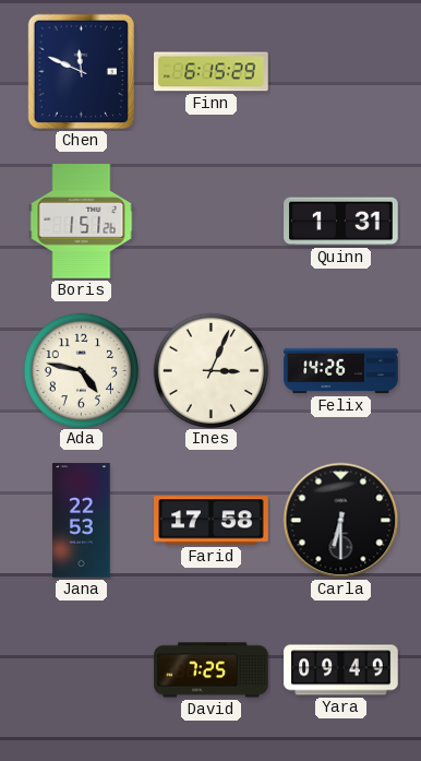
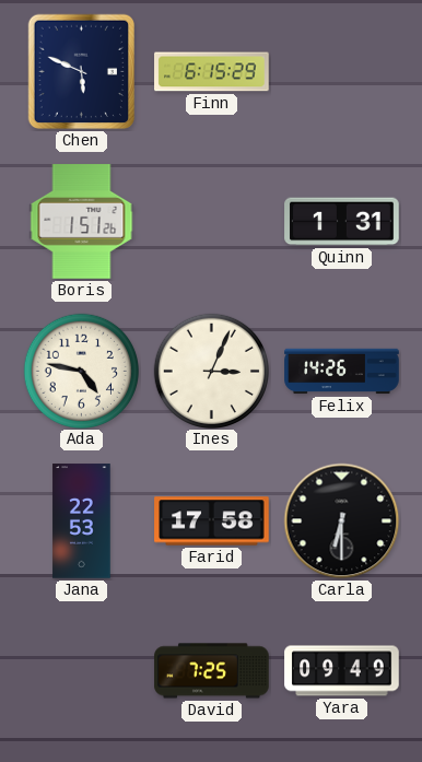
Chen: 11:49 -> 5:49 (82, 72)
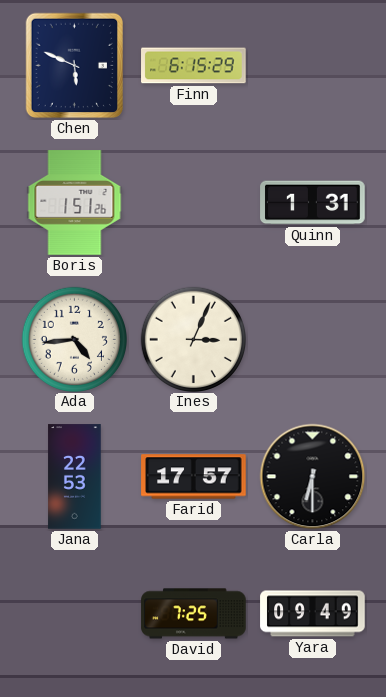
Ada: 4:47 -> 4:44 (74, 339)
Felix: 14:26 -> none (342, 372)
Farid: 17:58 -> 17:57 (194, 477)
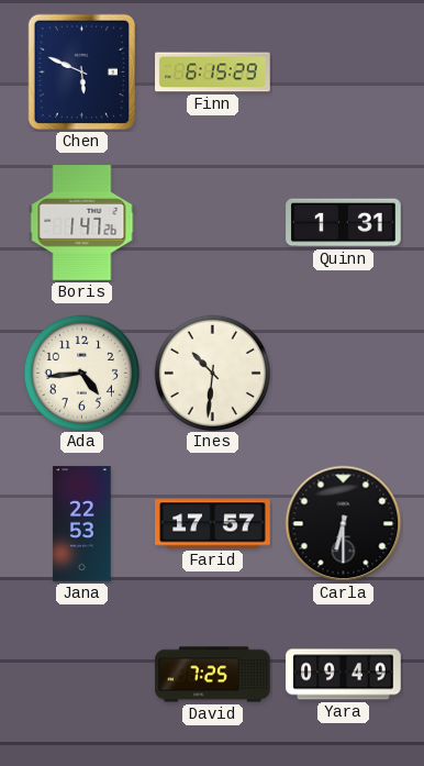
Boris: 1:51 -> 1:47 (82, 223)
Ines: 3:04 -> 10:31 (212, 373)
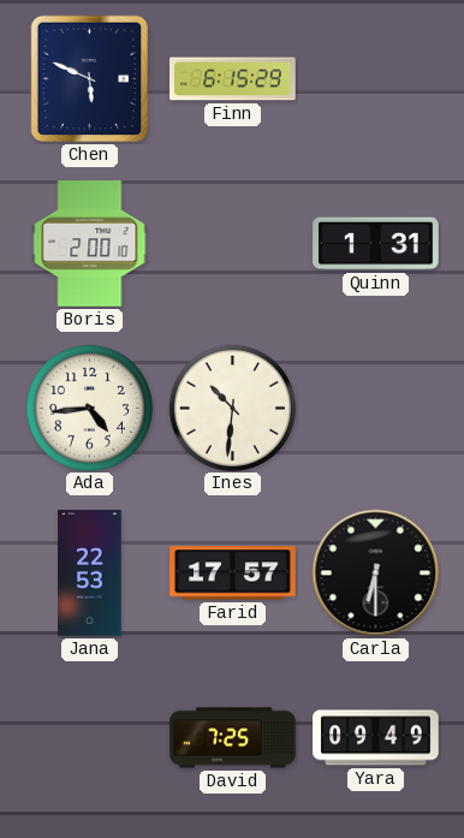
Boris: 1:47 -> 2:00 (90, 244)
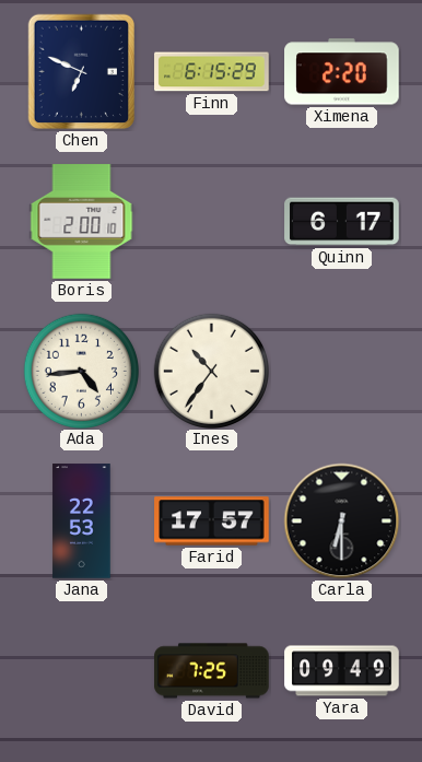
Chen: 5:49 -> 6:49 (82, 72)
Ximena: none -> 2:20 (342, 72)
Quinn: 1:31 -> 6:17 (342, 222)
Ines: 10:31 -> 10:36 (211, 371)
